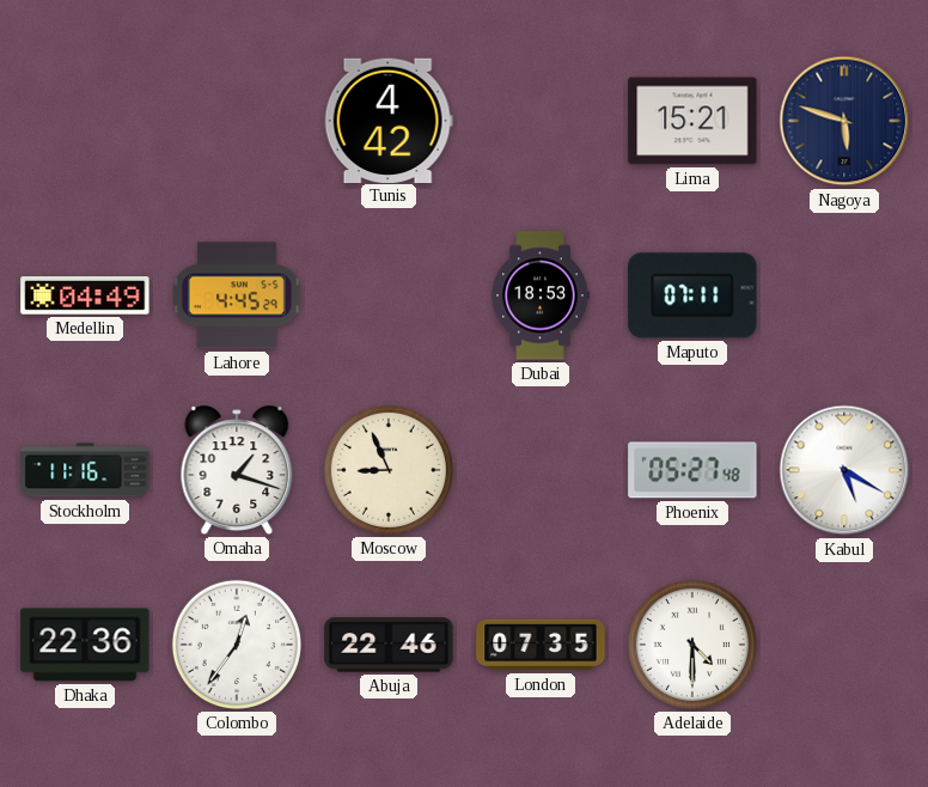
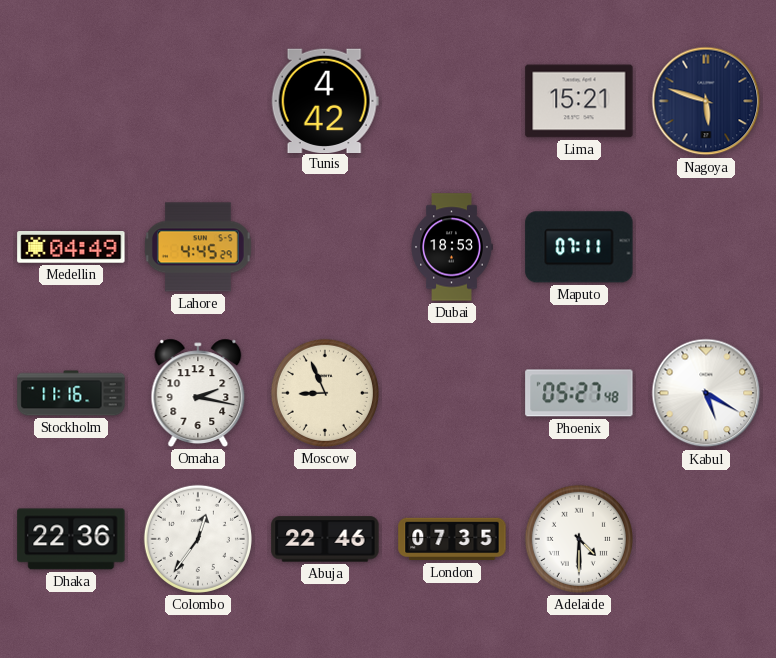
Omaha: 1:18 -> 2:17 (198, 393)
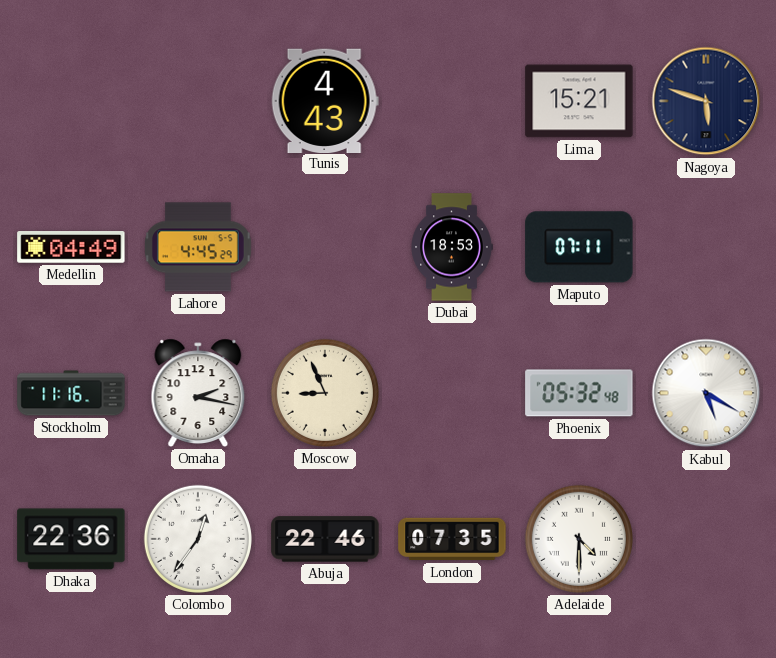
Tunis: 4:42 -> 4:43 (325, 100)
Phoenix: 05:27 -> 05:32 (579, 393)
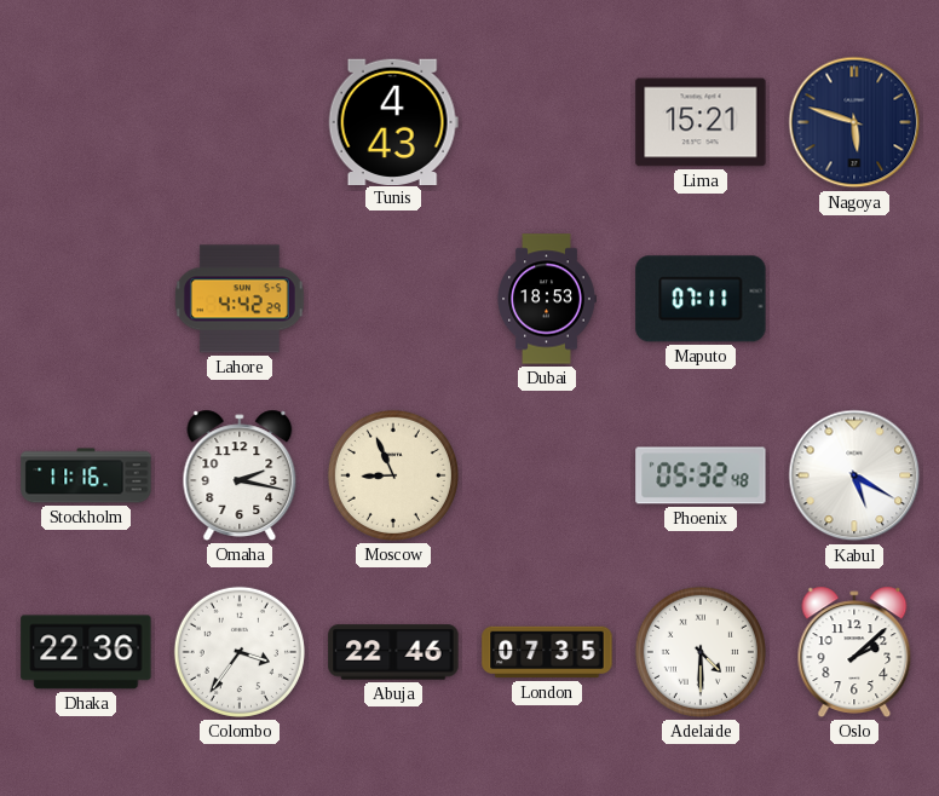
Medellin: 04:49 -> none (71, 248)
Lahore: 4:45 -> 4:42 (240, 299)
Colombo: 12:36 -> 3:36 (240, 652)
Oslo: none -> 2:08 (854, 652)
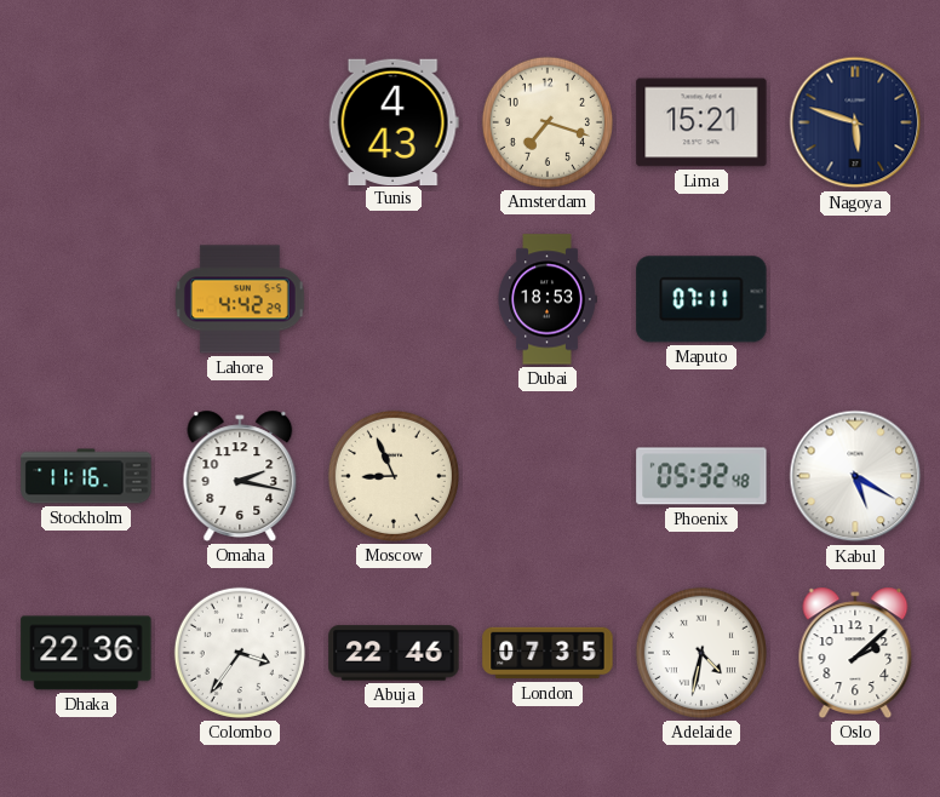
Amsterdam: none -> 7:18 (548, 122)
Adelaide: 4:30 -> 4:32 (701, 653)
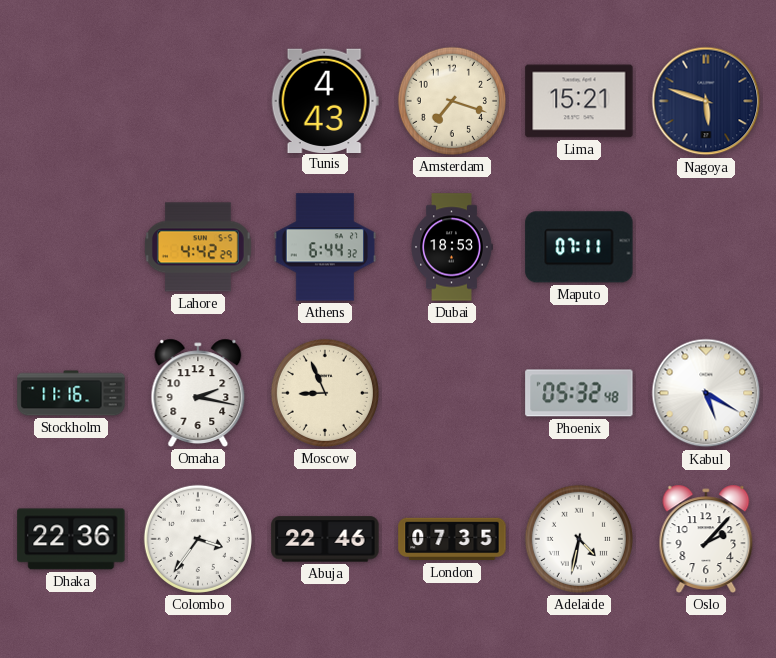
Athens: none -> 6:44 (325, 247)
Oslo: 2:08 -> 2:07 (706, 539)
